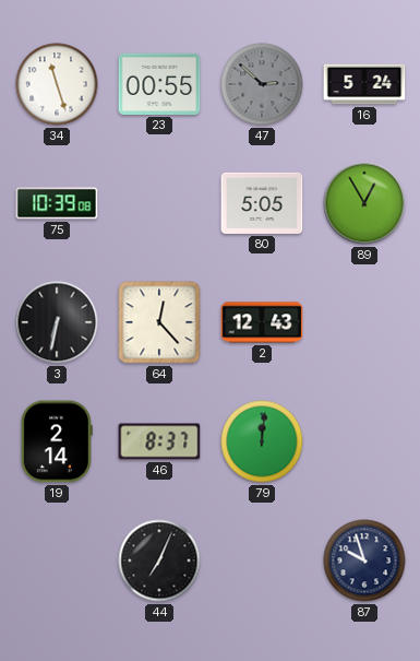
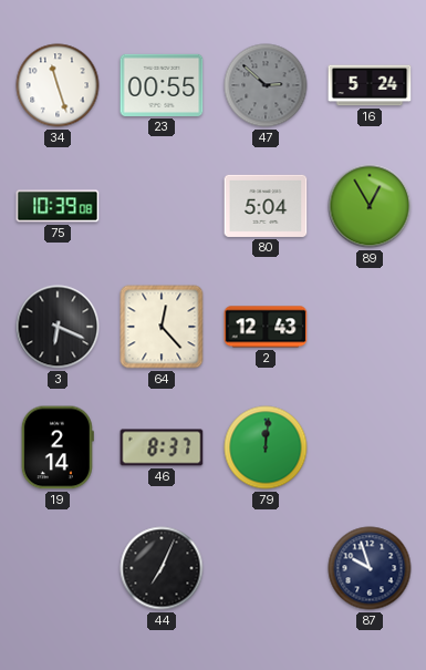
80: 5:05 -> 5:04 (266, 206)
3: 6:32 -> 6:19 (58, 327)
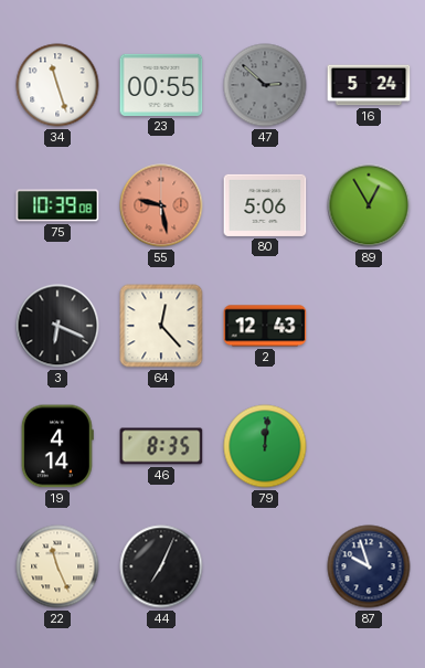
55: none -> 9:28 (161, 205)
80: 5:04 -> 5:06 (265, 205)
19: 2:14 -> 4:14 (57, 446)
46: 8:37 -> 8:35 (161, 446)
22: none -> 11:26 (57, 566)
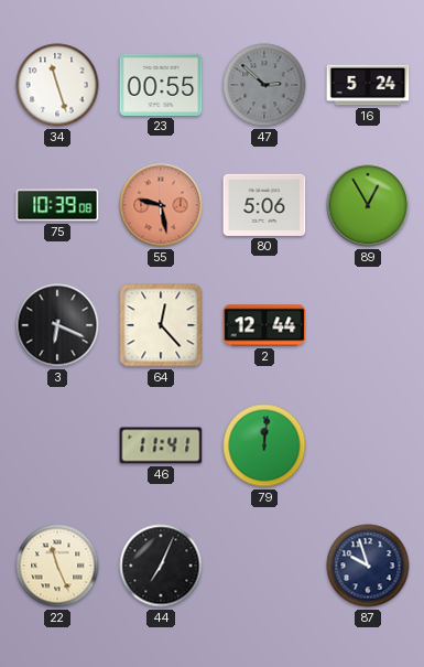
2: 12:43 -> 12:44 (264, 325)
19: 4:14 -> none (57, 446)
46: 8:35 -> 11:41 (161, 445)
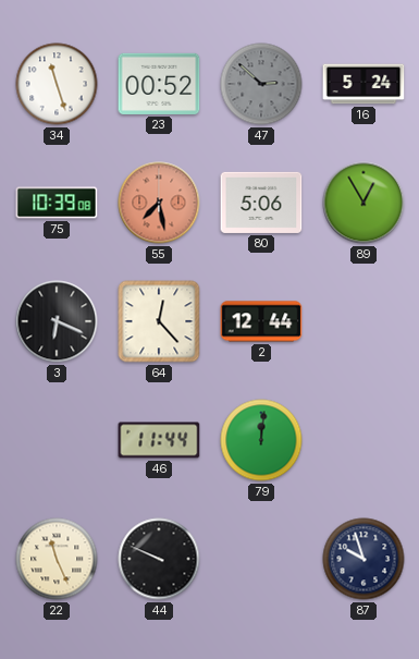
23: 00:55 -> 00:52 (159, 84)
55: 9:28 -> 7:28 (159, 203)
46: 11:41 -> 11:44 (159, 440)
44: 7:04 -> 9:49 (159, 559)
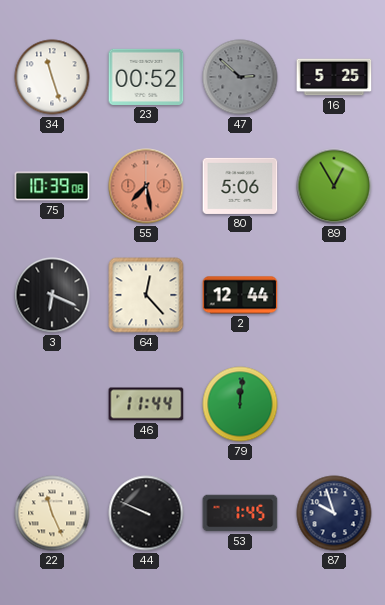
16: 5:24 -> 5:25 (334, 77)
53: none -> 1:45 (240, 513)
